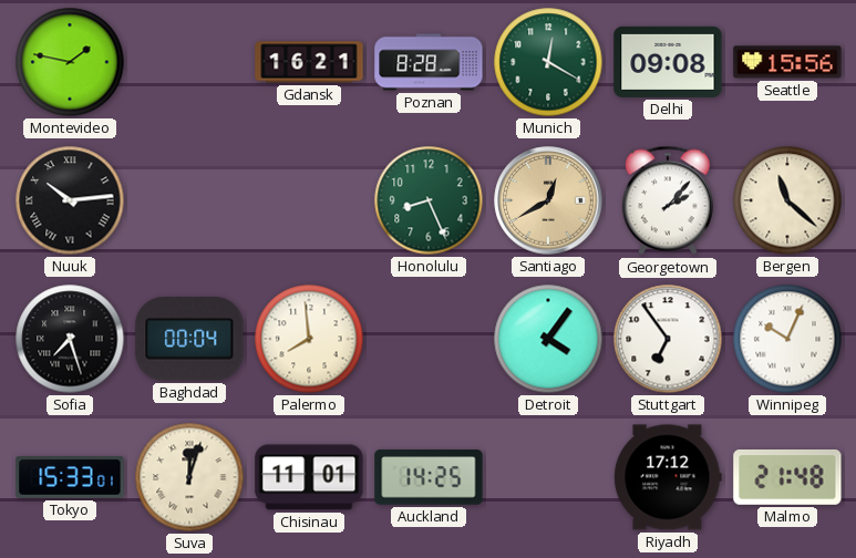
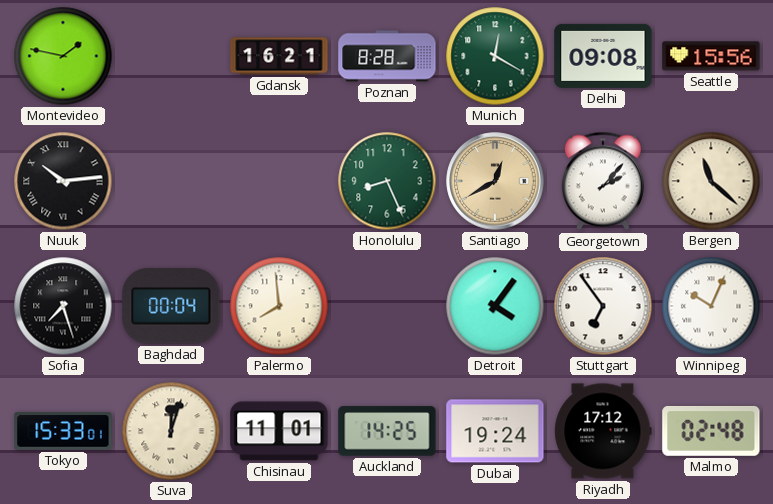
Dubai: none -> 19:24 (495, 431)
Malmo: 21:48 -> 02:48 (711, 431)
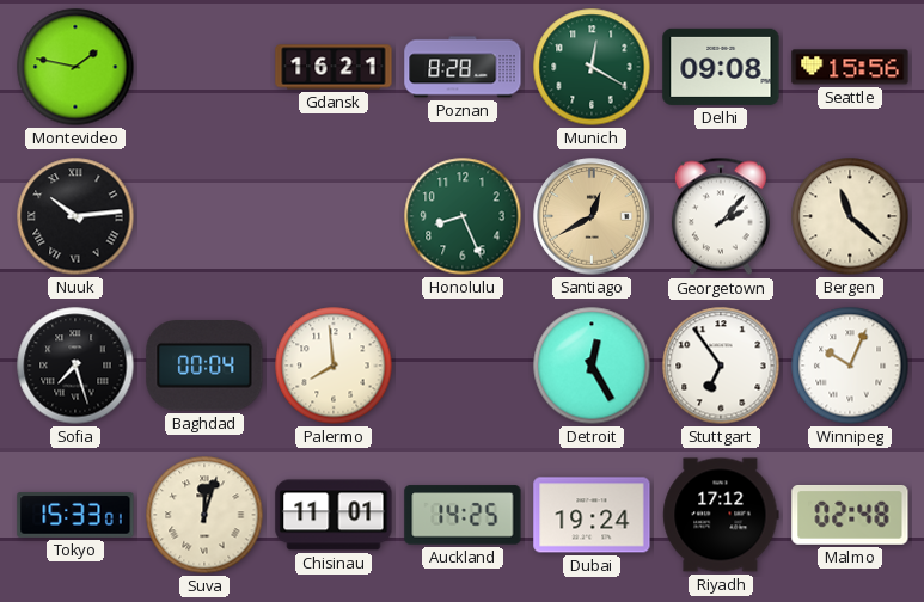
Detroit: 4:06 -> 12:25 (592, 365)
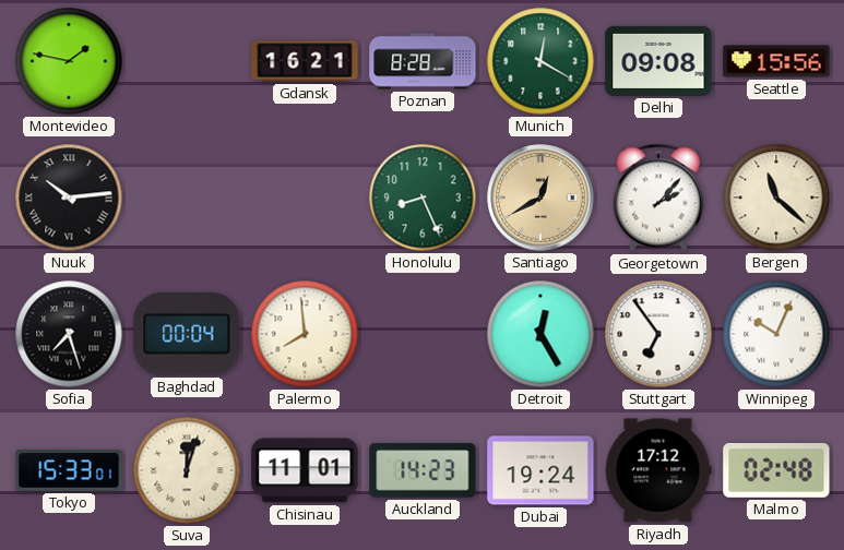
Auckland: 14:25 -> 14:23 (423, 470)
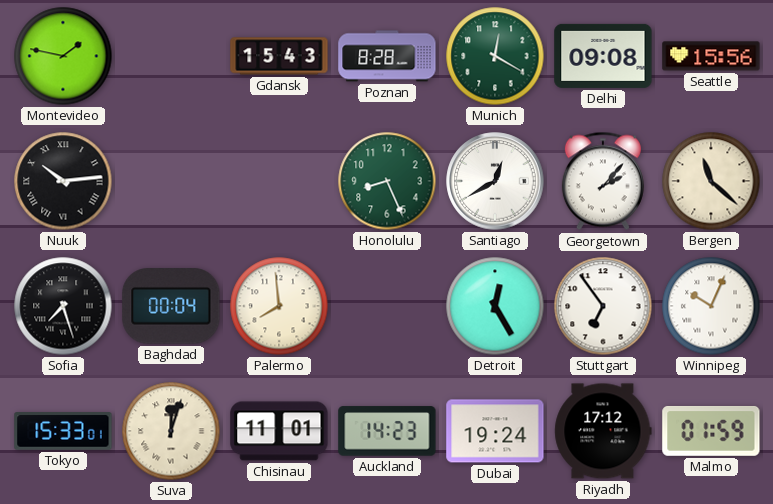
Gdansk: 16:21 -> 15:43 (279, 56)
Santiago dial: champagne -> white (495, 181)
Malmo: 02:48 -> 01:59 (711, 431)
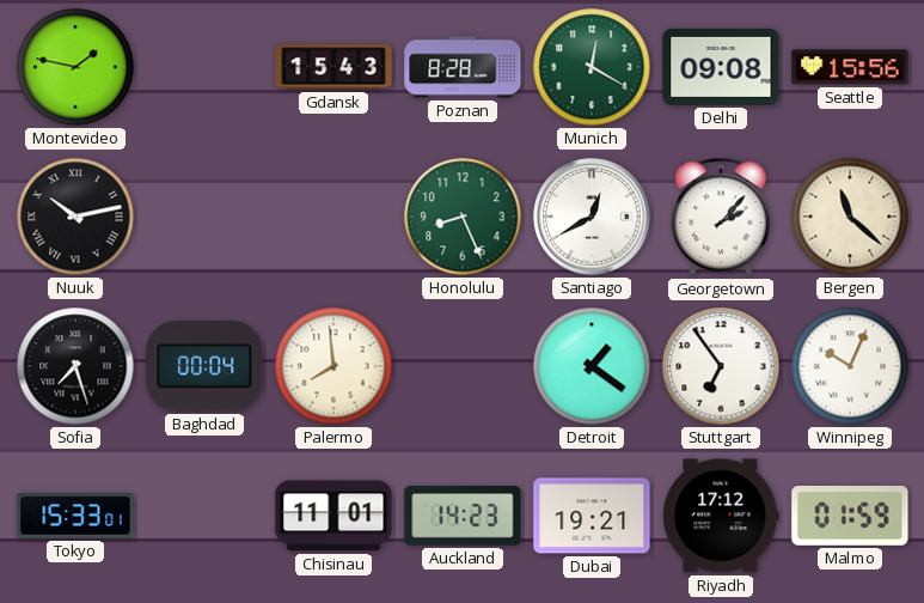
Nuuk: 10:14 -> 10:13 (75, 217)
Detroit: 12:25 -> 1:21 (592, 366)
Suva: 12:03 -> none (171, 431)
Dubai: 19:24 -> 19:21 (592, 516)
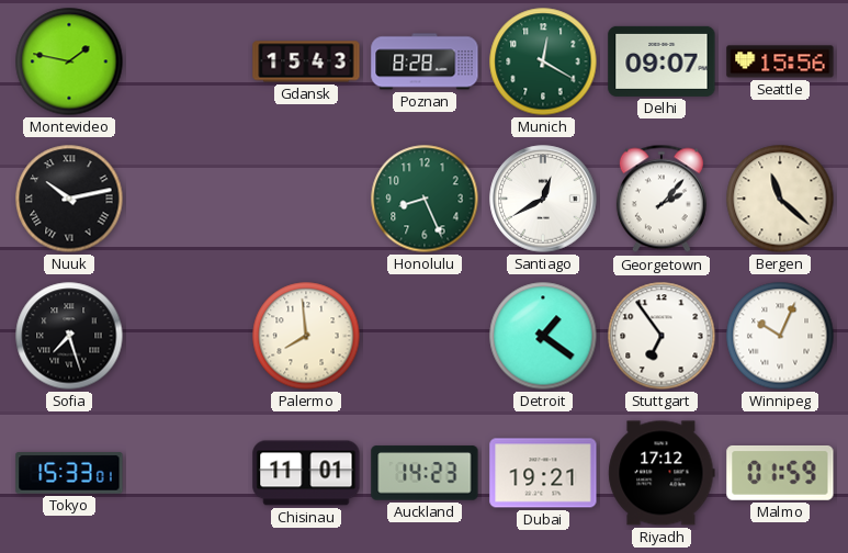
Delhi: 09:08 -> 09:07 (662, 61)
Baghdad: 00:04 -> none (204, 366)
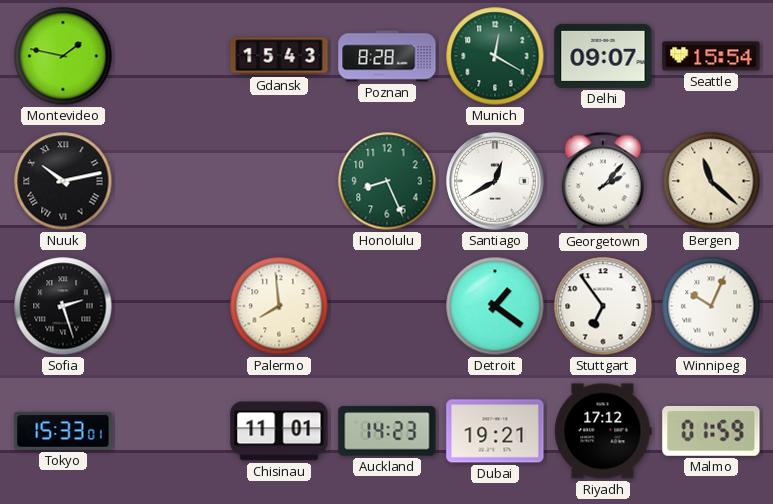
Seattle: 15:56 -> 15:54 (711, 56)
Sofia: 7:27 -> 2:27 (63, 306)
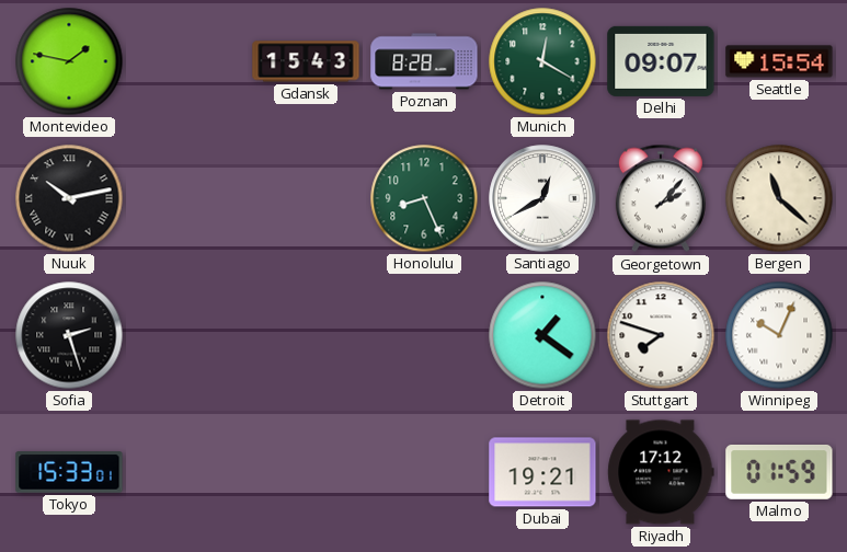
Palermo: 7:59 -> none (279, 306)
Stuttgart: 6:54 -> 7:48 (661, 335)
Chisinau: 11:01 -> none (279, 431)
Auckland: 14:23 -> none (387, 431)
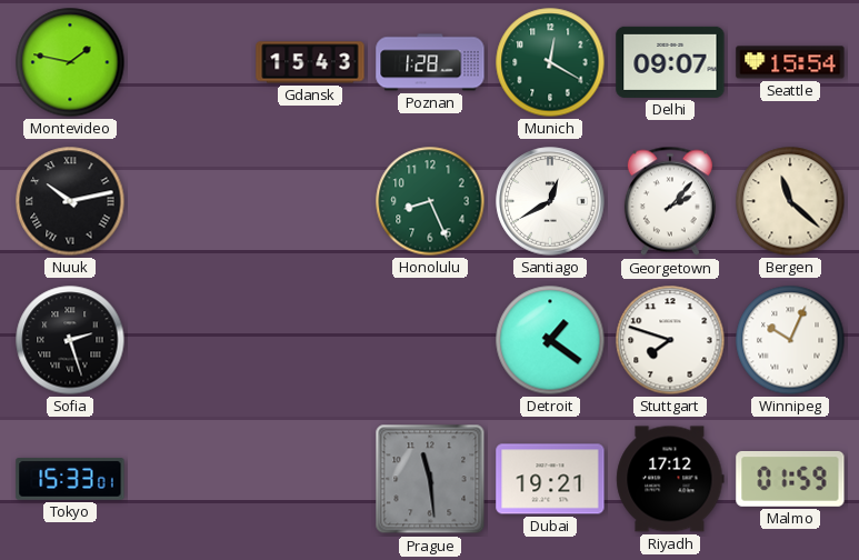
Poznan: 8:28 -> 1:28 (430, 62)
Prague: none -> 11:29 (430, 479)
